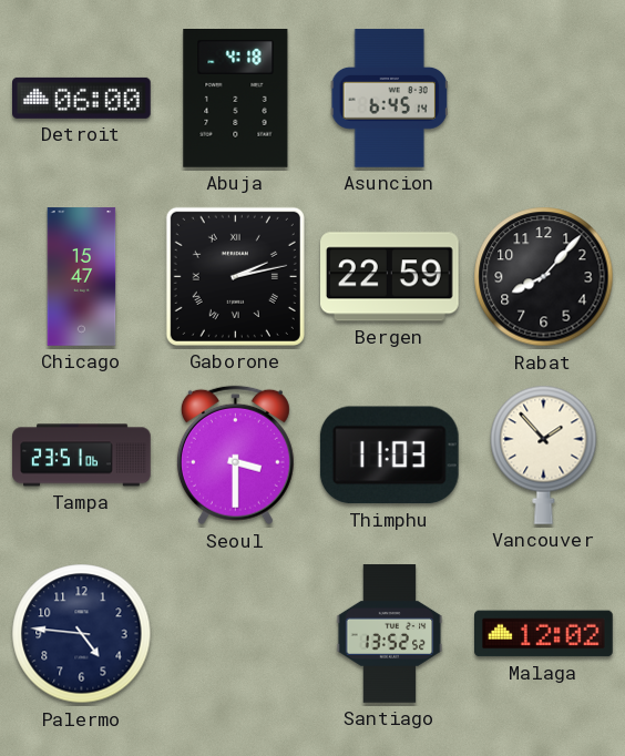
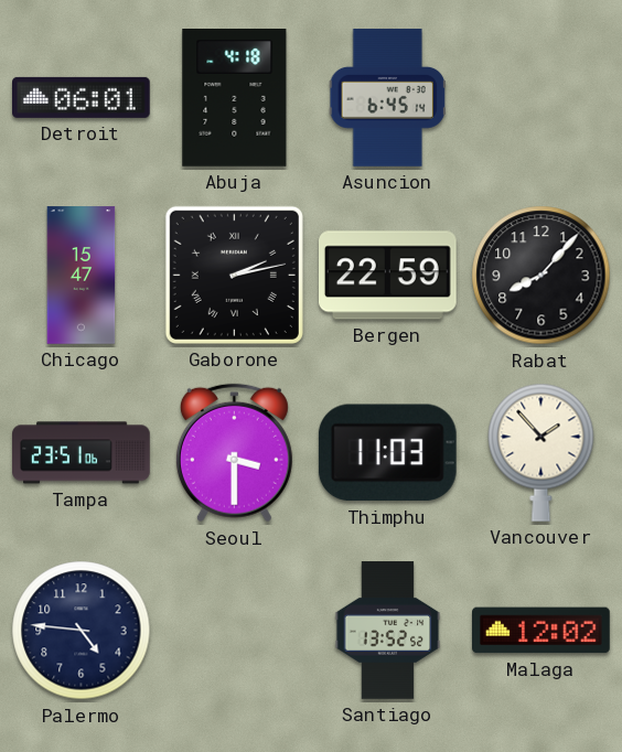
Detroit: 06:00 -> 06:01 (82, 97)
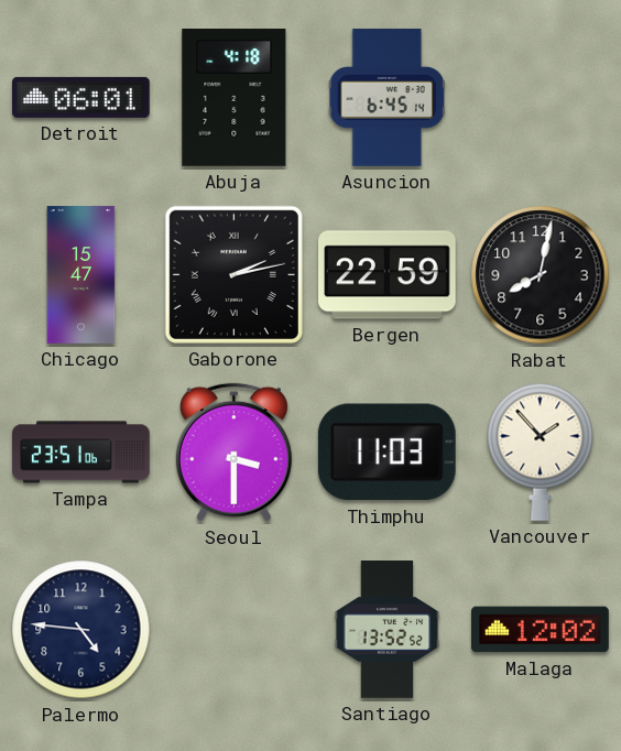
Rabat: 8:07 -> 8:02 (541, 275)
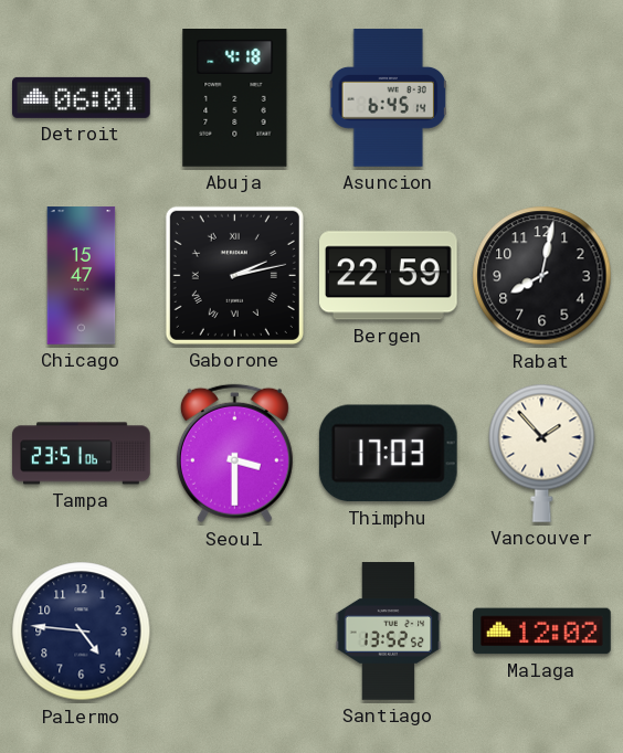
Thimphu: 11:03 -> 17:03 (388, 454)
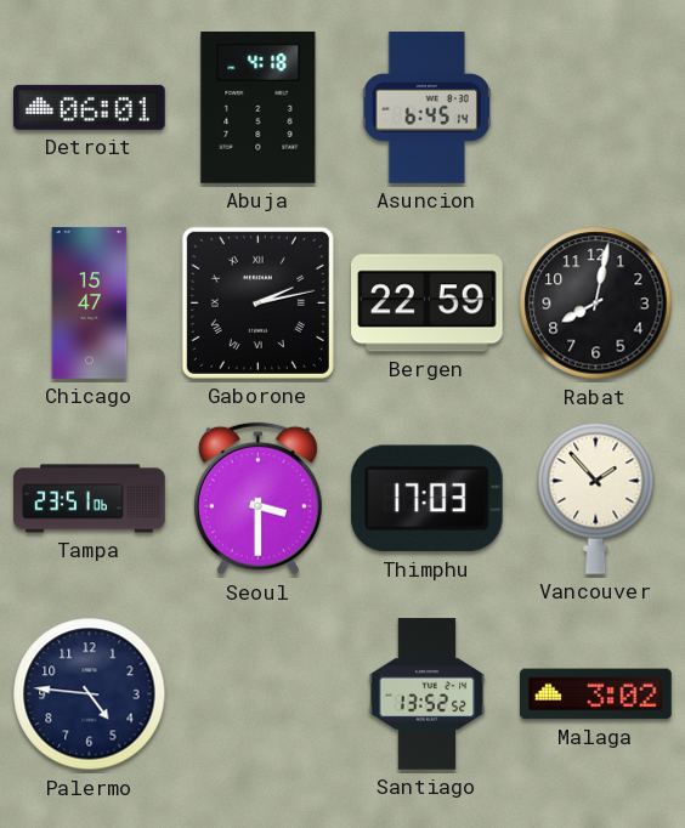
Malaga: 12:02 -> 3:02 (596, 694)
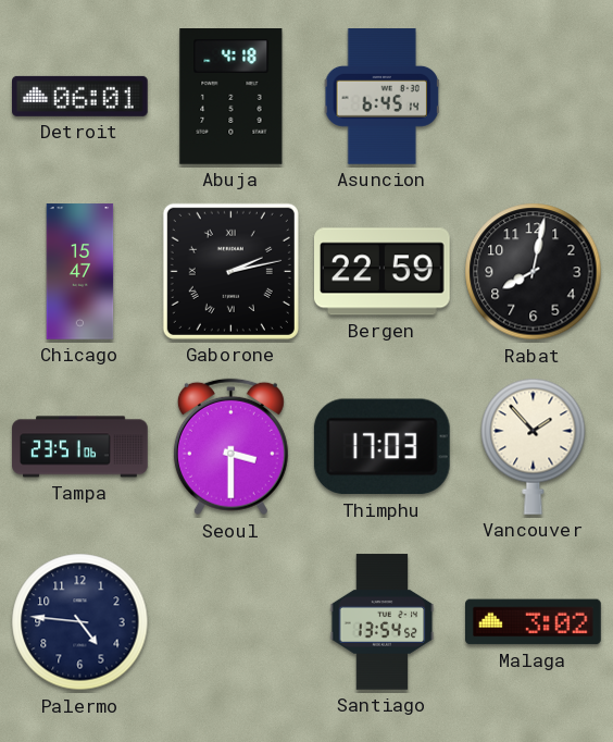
Santiago: 13:52 -> 13:54 (383, 622)
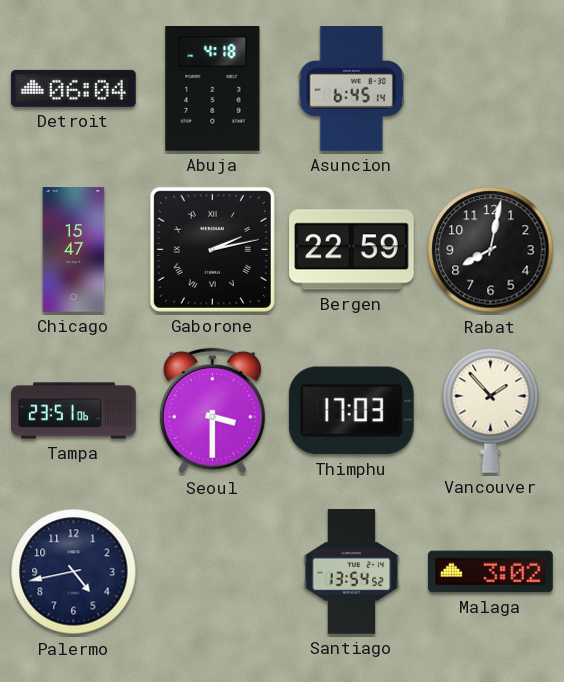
Detroit: 06:01 -> 06:04 (74, 88)
Palermo: 4:46 -> 4:43 (74, 572)
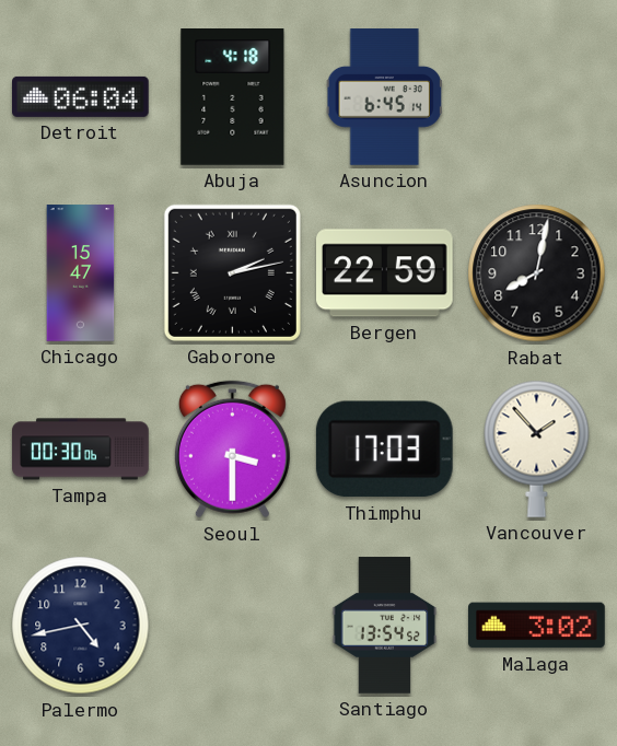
Tampa: 23:51 -> 00:30 (81, 450)
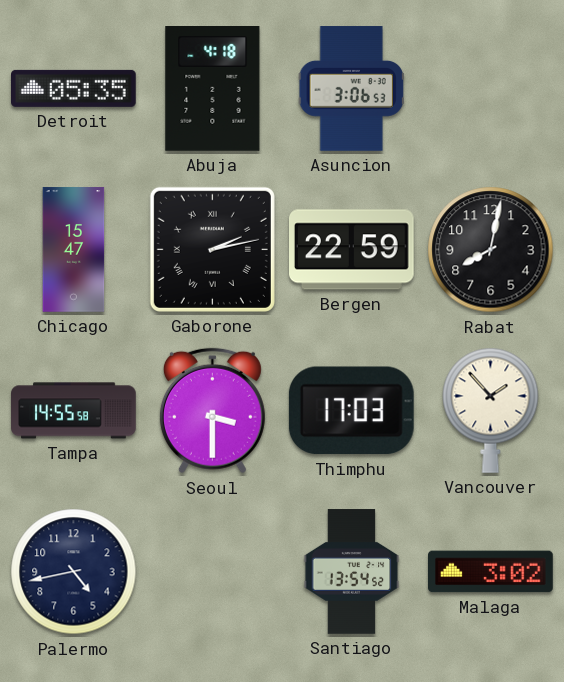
Detroit: 06:04 -> 05:35 (74, 88)
Asuncion: 6:45 -> 3:06 (351, 89)
Tampa: 00:30 -> 14:55 (74, 411)
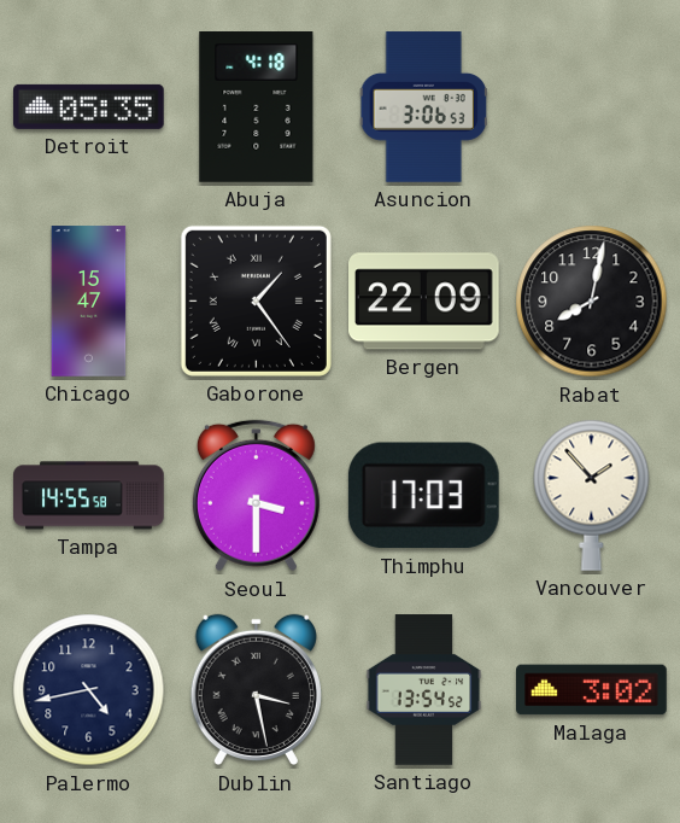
Gaborone: 2:13 -> 1:24 (256, 300)
Bergen: 22:59 -> 22:09 (424, 302)
Dublin: none -> 3:28 (256, 690)
